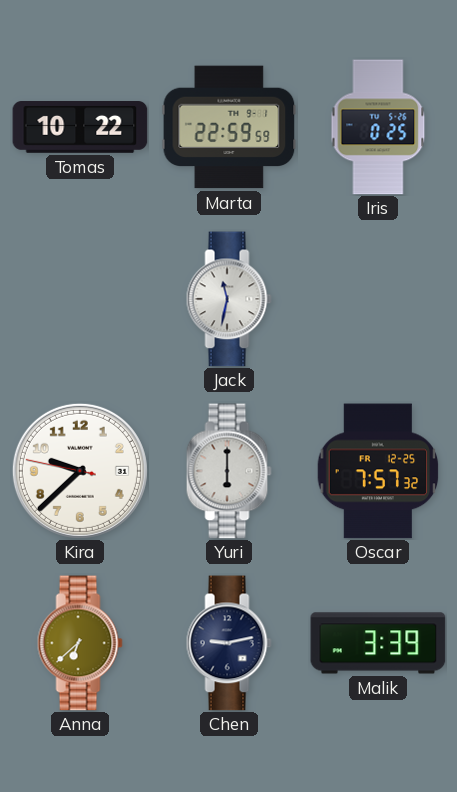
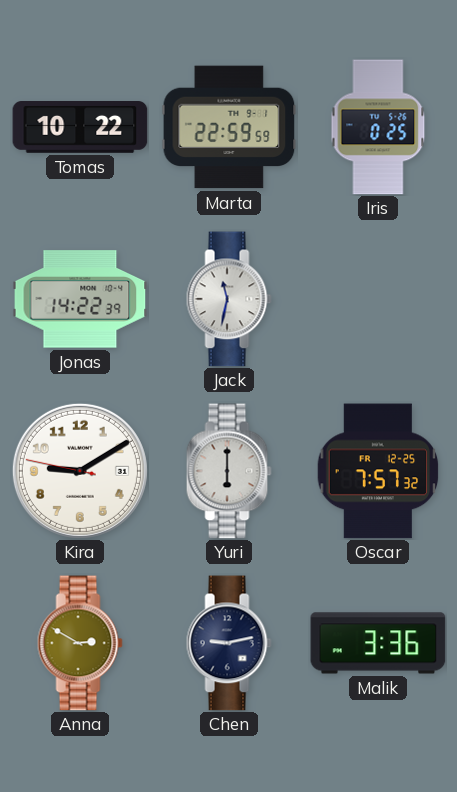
Jonas: none -> 14:22 (80, 299)
Kira: 9:37 -> 9:09 (80, 471)
Anna: 6:38 -> 2:50 (80, 643)
Malik: 3:39 -> 3:36 (378, 643)
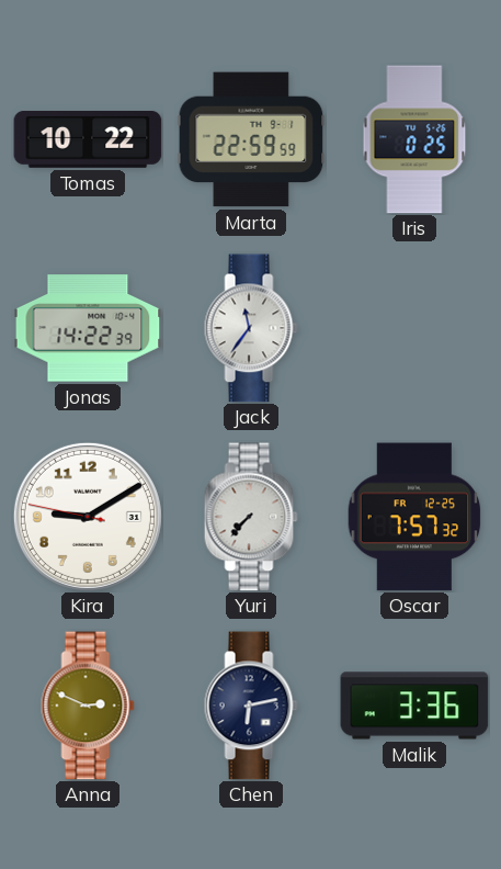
Jack: 11:32 -> 11:36 (251, 328)
Yuri: 6:00 -> 7:37 (251, 517)
Anna: 2:50 -> 2:49 (88, 706)
Chen: 9:13 -> 6:13 (251, 706)
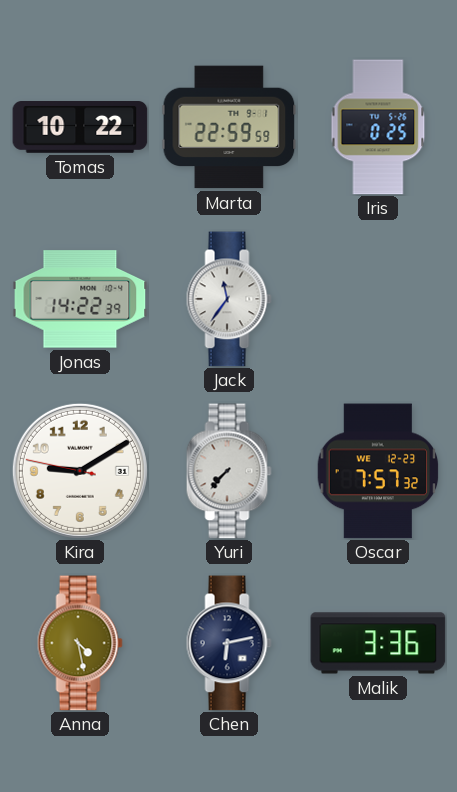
Oscar date: FR 12-25 -> WE 12-23 (378, 471)
Anna: 2:49 -> 4:28 (80, 643)
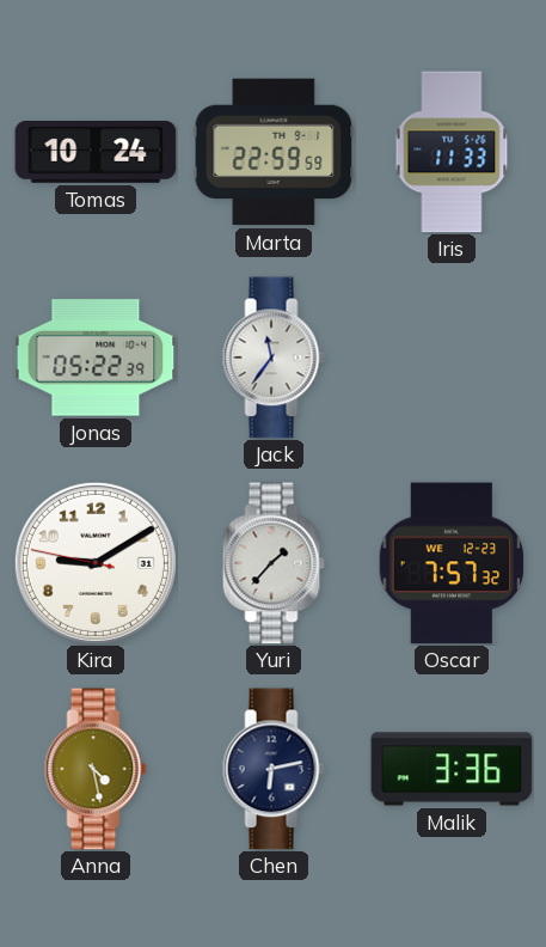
Tomas: 10:22 -> 10:24 (96, 153)
Iris: 0:25 -> 11:33 (452, 152)
Jonas: 14:22 -> 05:22 (96, 358)
Yuri: 7:37 -> 1:37 (274, 563)
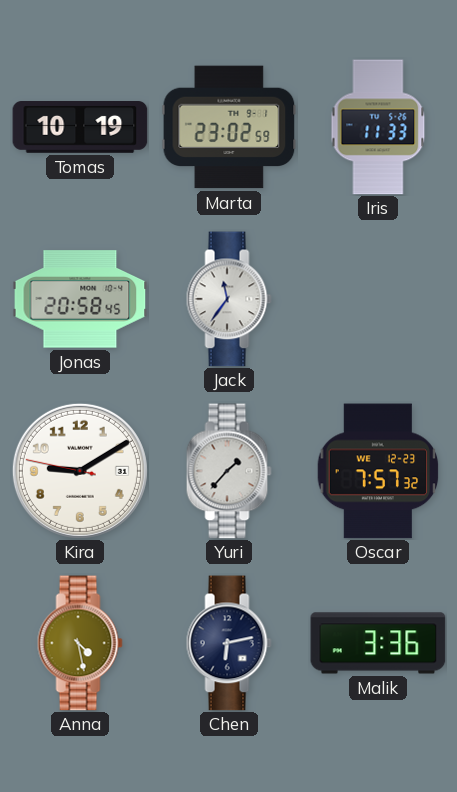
Tomas: 10:24 -> 10:19 (80, 128)
Marta: 22:59 -> 23:02 (229, 127)
Jonas: 05:22 -> 20:58 (80, 299)
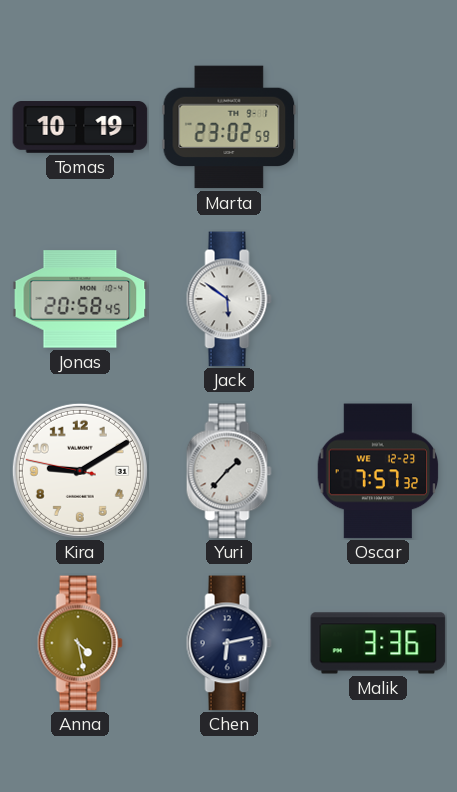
Iris: 11:33 -> none (378, 127)
Jack: 11:36 -> 5:51 (229, 299)
